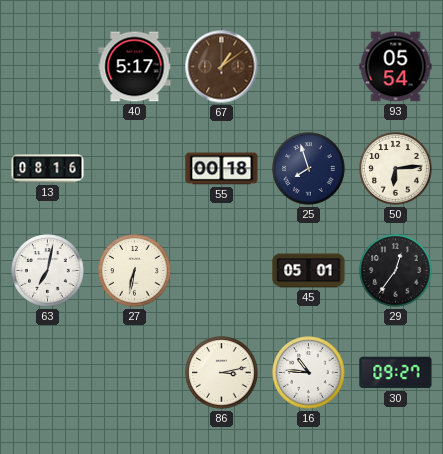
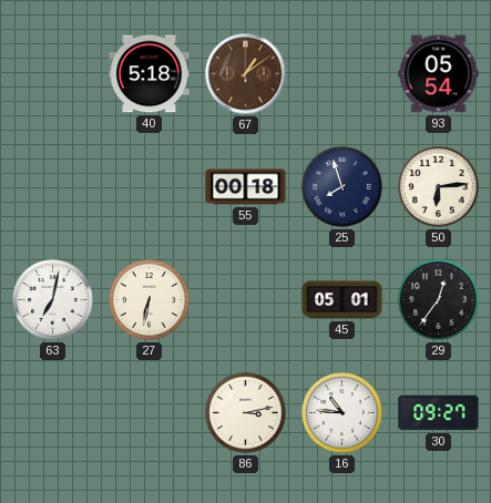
40: 5:17 -> 5:18 (150, 74)
13: 08:16 -> none (48, 169)
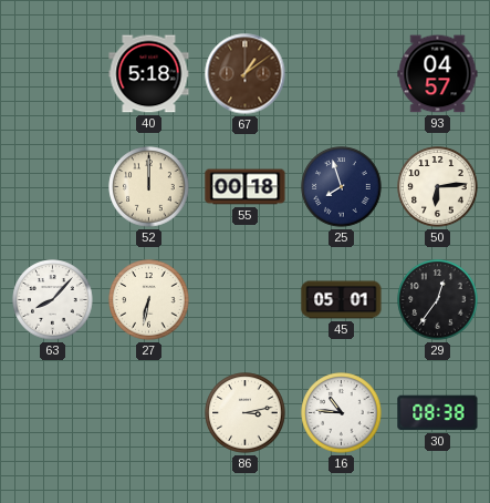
93: 05:54 -> 04:57 (438, 74)
52: none -> 12:00 (149, 187)
63: 7:02 -> 8:07 (53, 300)
30: 09:27 -> 08:38 (438, 413)
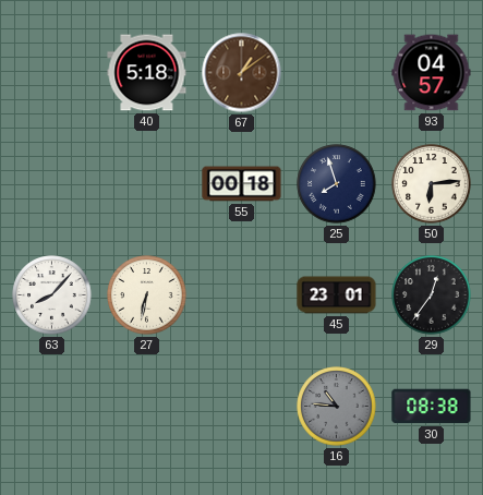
52: 12:00 -> none (149, 187)
45: 05:01 -> 23:01 (337, 295)
86: 3:13 -> none (246, 413)
16 dial: white -> grey (337, 407)
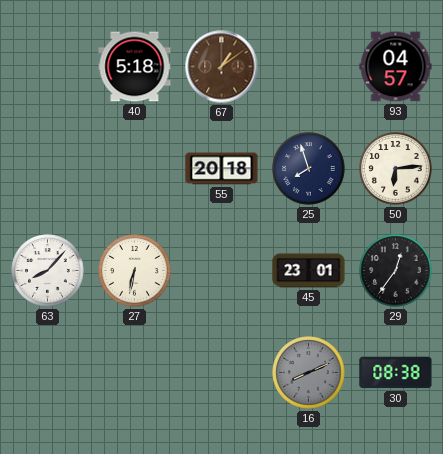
55: 00:18 -> 20:18 (222, 169)
16: 10:46 -> 8:11 (309, 373)
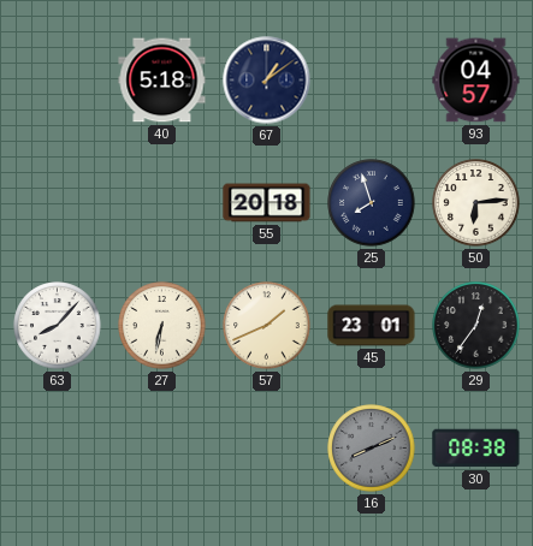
67 dial: brown -> navy (267, 81)
57: none -> 1:41 (267, 326)
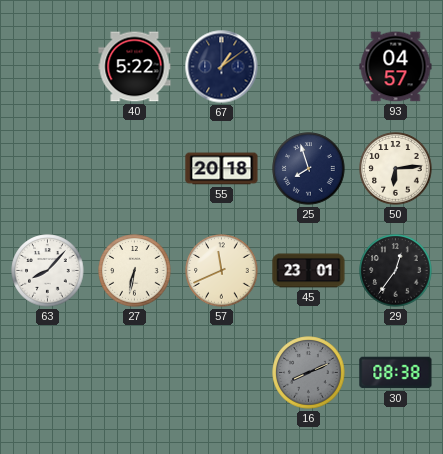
40: 5:18 -> 5:22 (135, 67)
57: 1:41 -> 11:41 (222, 271)
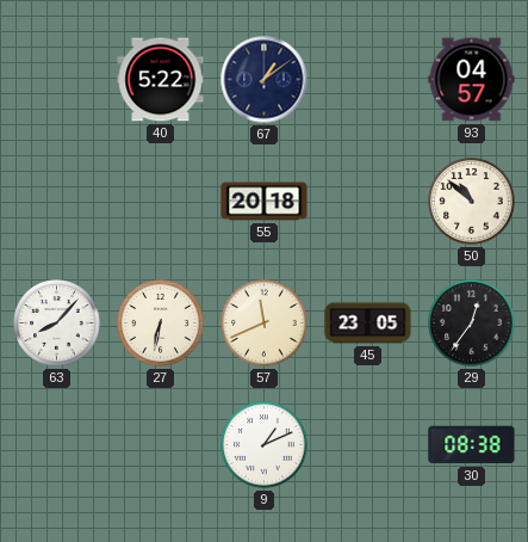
25: 7:57 -> none (309, 169)
50: 6:14 -> 10:52 (472, 202)
45: 23:01 -> 23:05 (368, 324)
9: none -> 1:11 (265, 445)
16: 8:11 -> none (309, 373)
